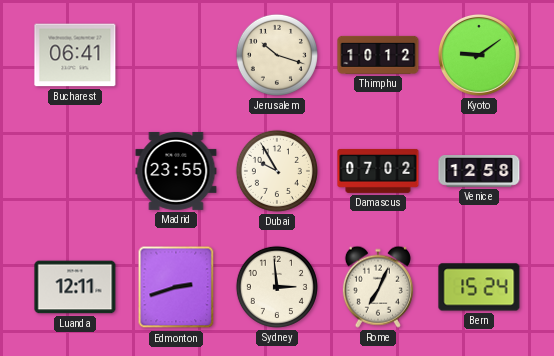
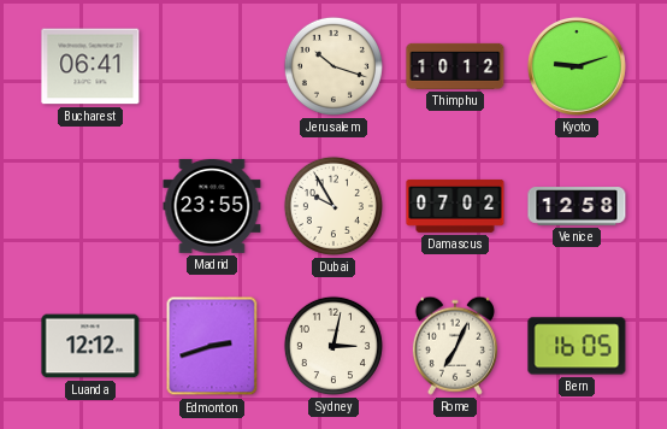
Kyoto: 9:09 -> 9:12 (577, 66)
Luanda: 12:11 -> 12:12 (90, 346)
Sydney: 2:59 -> 3:02 (333, 346)
Bern: 15:24 -> 16:05 (577, 346)
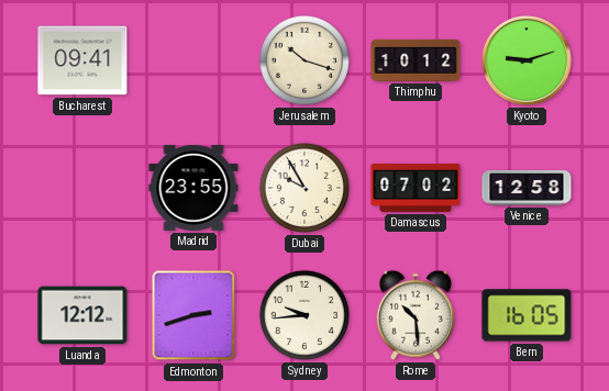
Bucharest: 06:41 -> 09:41 (82, 60)
Sydney: 3:02 -> 9:44 (304, 315)
Rome: 7:04 -> 10:29 (416, 315)
